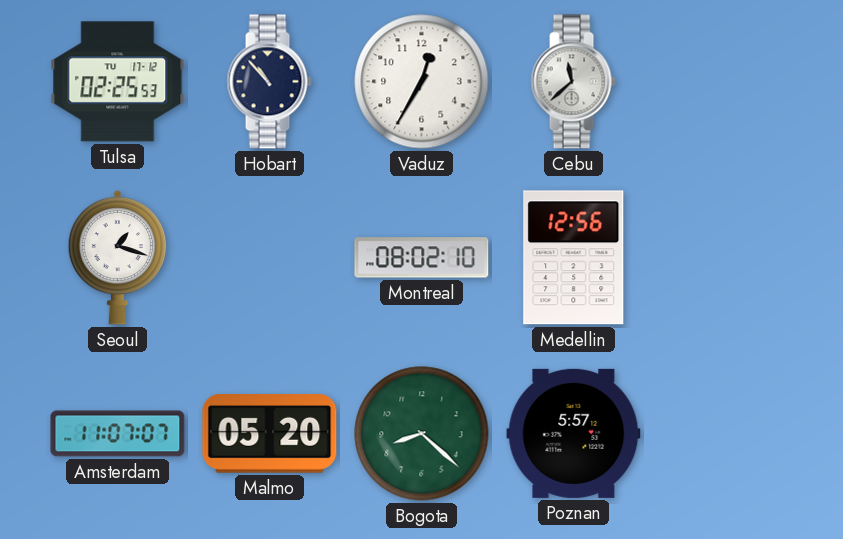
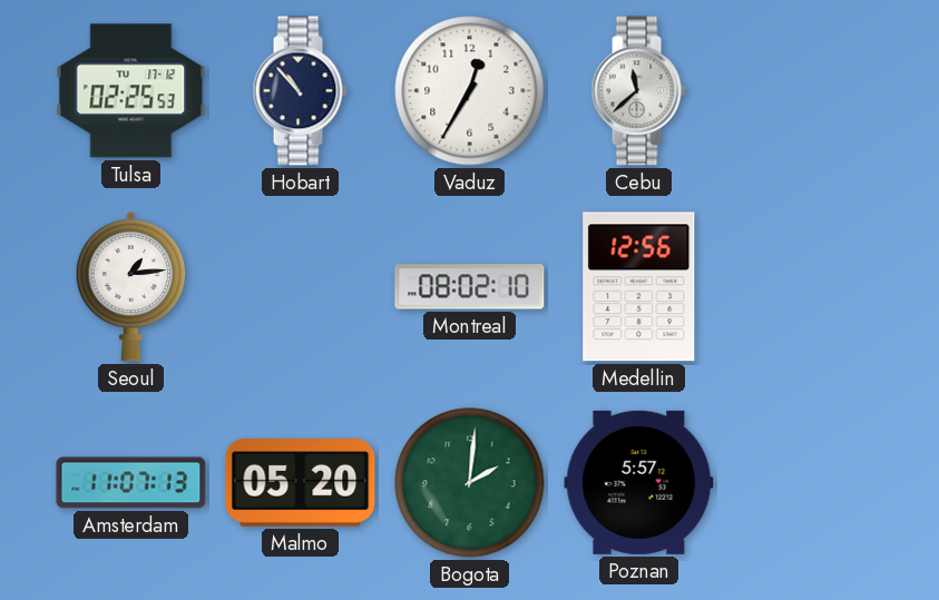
Seoul: 1:18 -> 1:14 (131, 286)
Amsterdam: 11:07:07 -> 11:07:13 (131, 483)
Bogota: 8:22 -> 2:01 (470, 483)
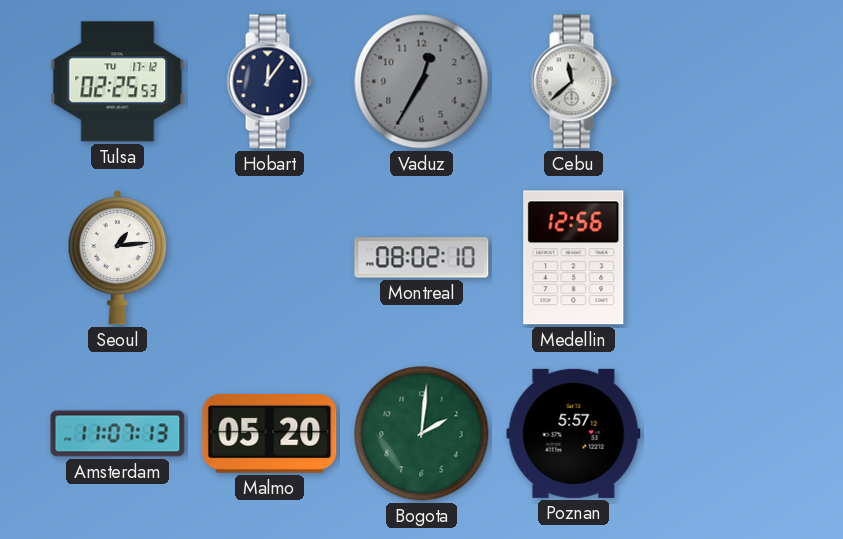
Hobart: 10:53 -> 12:06 (269, 82)
Vaduz dial: white -> grey (422, 82)
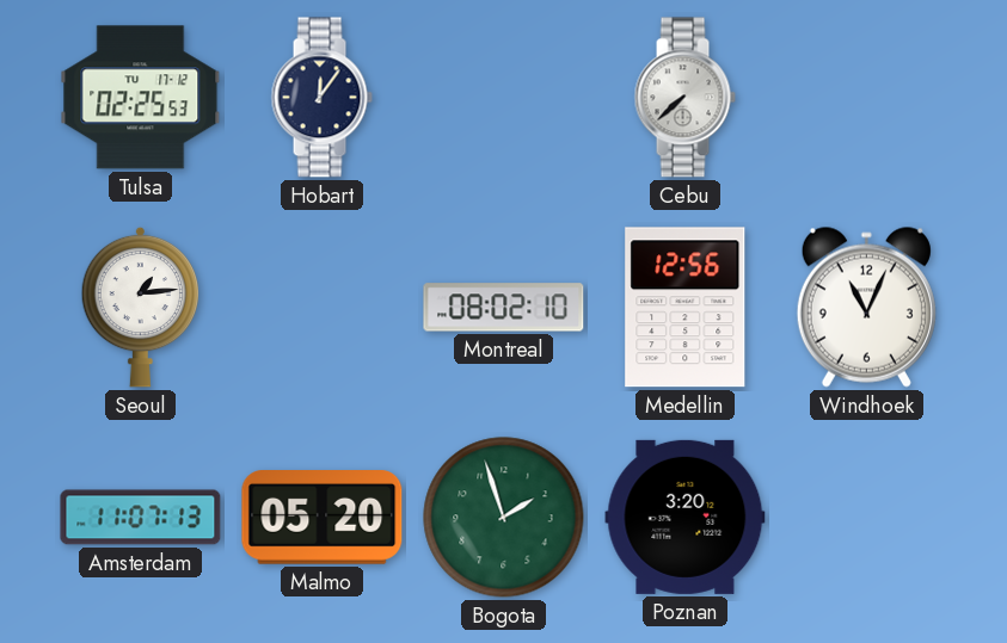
Vaduz: 12:35 -> none (422, 82)
Cebu: 11:38 -> 7:38 (684, 98)
Windhoek: none -> 11:04 (866, 307)
Bogota: 2:01 -> 1:57 (504, 518)
Poznan: 5:57 -> 3:20 (686, 517)
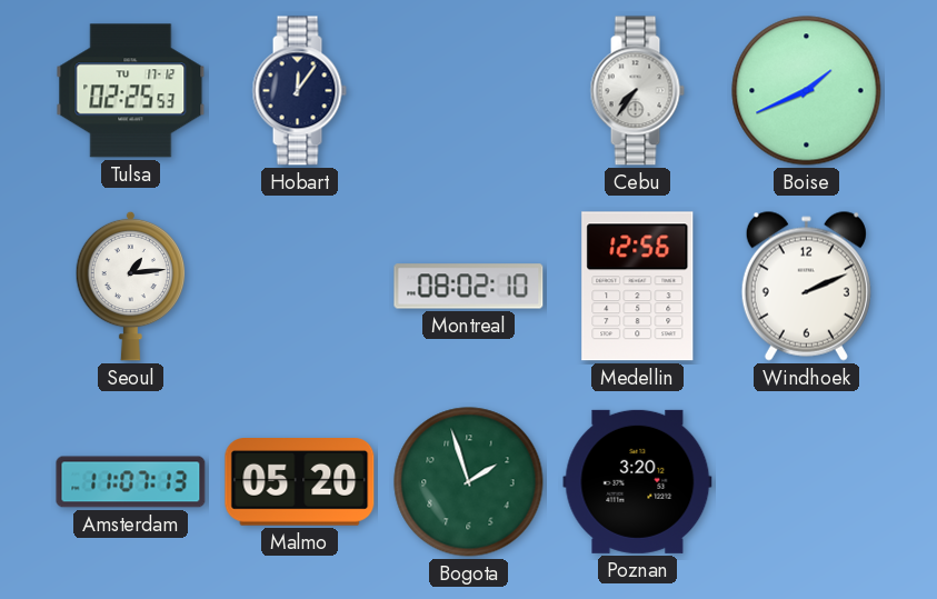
Cebu: 7:38 -> 7:36 (637, 91)
Boise: none -> 1:41 (807, 91)
Windhoek: 11:04 -> 2:11 (806, 286)
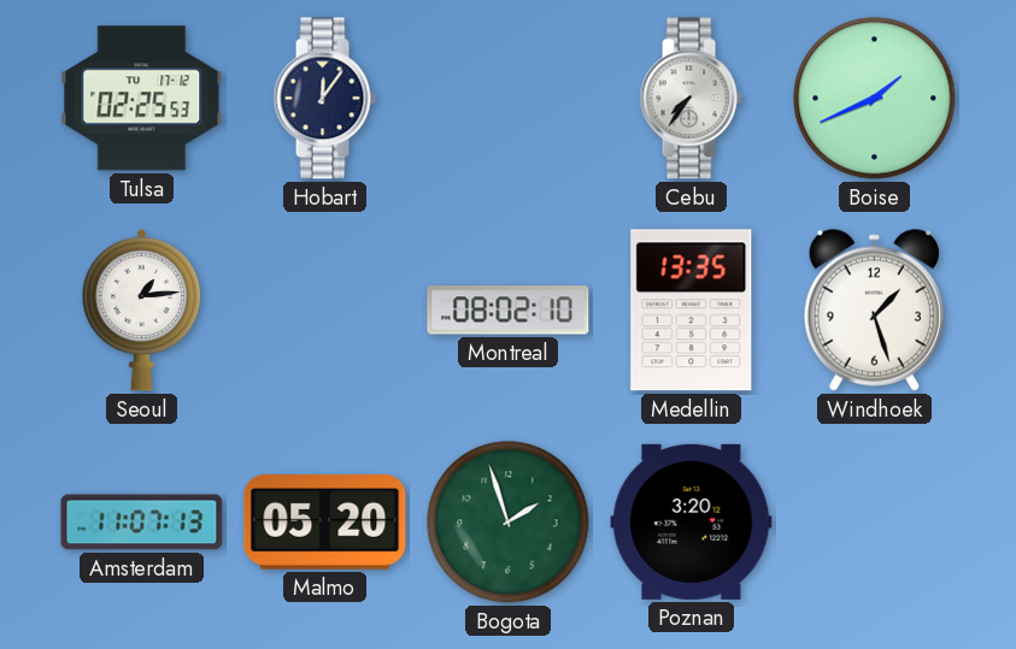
Medellin: 12:56 -> 13:35 (692, 311)
Windhoek: 2:11 -> 1:27 (874, 309)
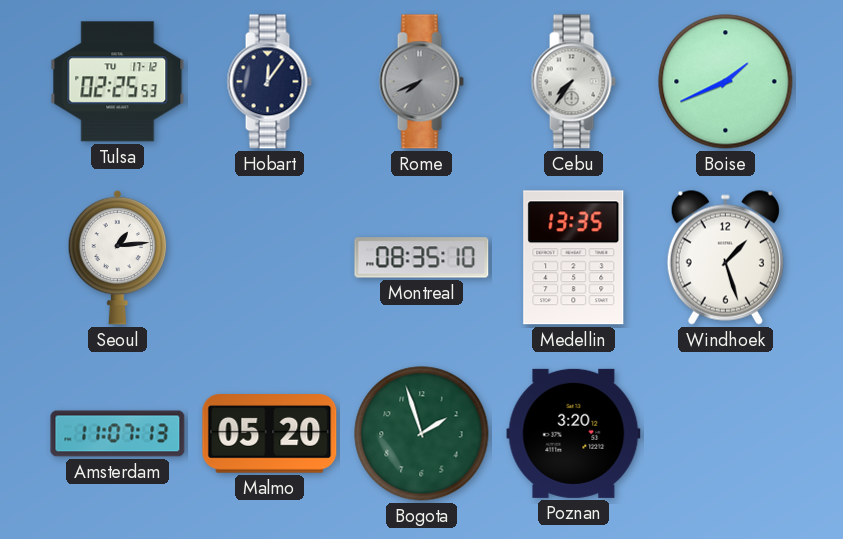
Rome: none -> 7:41 (421, 82)
Montreal: 08:02 -> 08:35 (422, 258)
